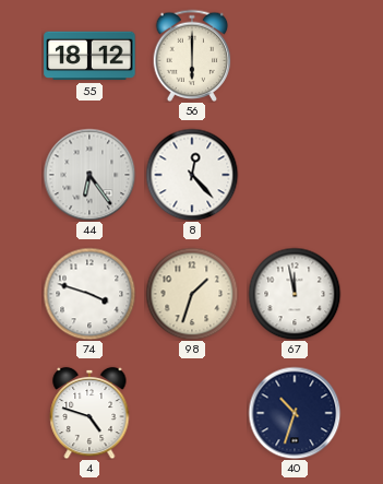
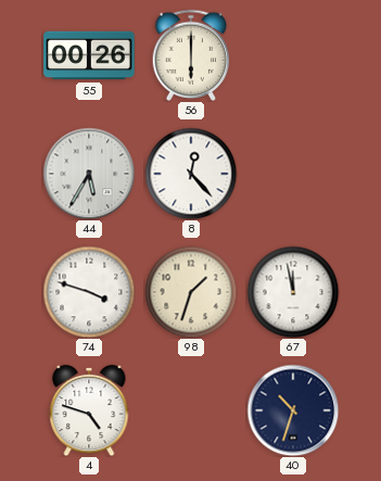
55: 18:12 -> 00:26 (89, 55)
44: 6:24 -> 5:35 (89, 174)
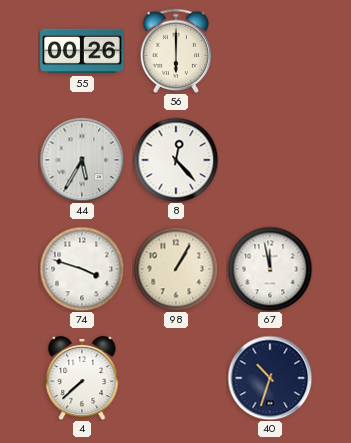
98: 1:33 -> 1:05 (176, 269)
4: 4:48 -> 7:38 (82, 378)
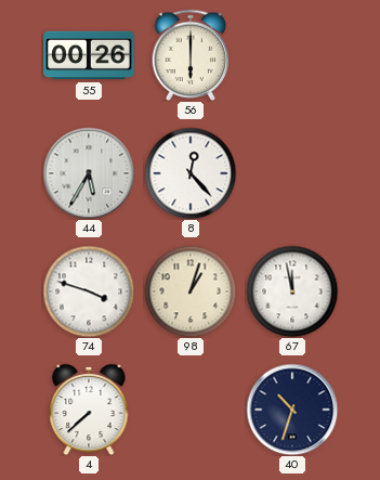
98: 1:05 -> 1:03 (191, 291)
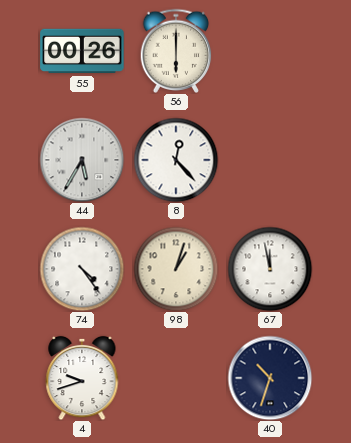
74: 3:48 -> 4:24 (82, 269)
4: 7:38 -> 9:42 (82, 378)
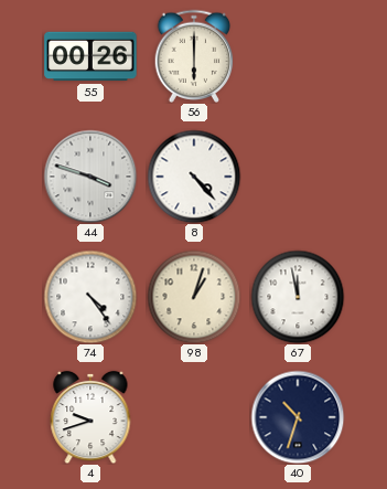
44: 5:35 -> 3:48 (90, 177)
8: 12:23 -> 4:23 (194, 177)
